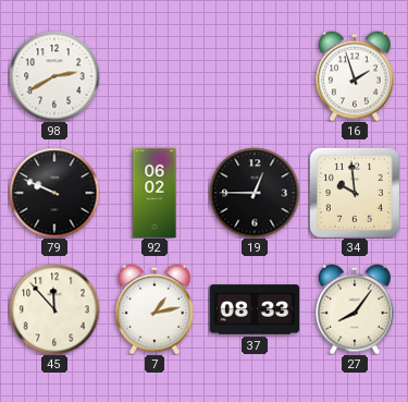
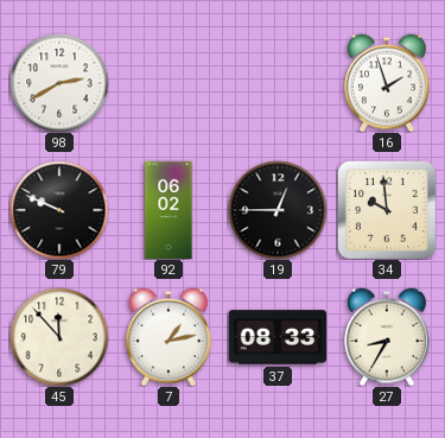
27: 8:06 -> 8:35 (388, 337)
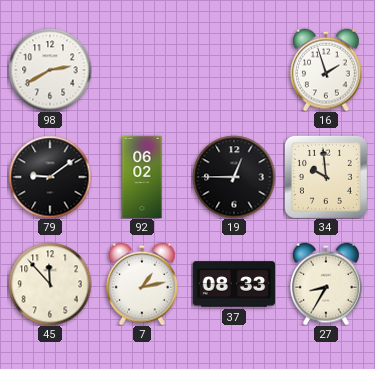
79: 9:49 -> 9:09 (50, 177)
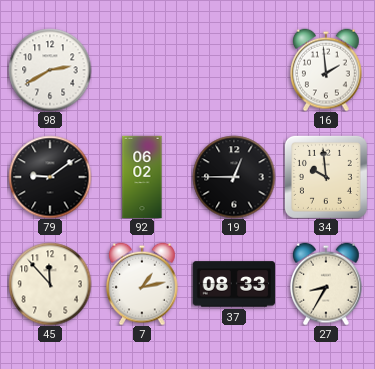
16: 1:57 -> 1:59 (327, 70)
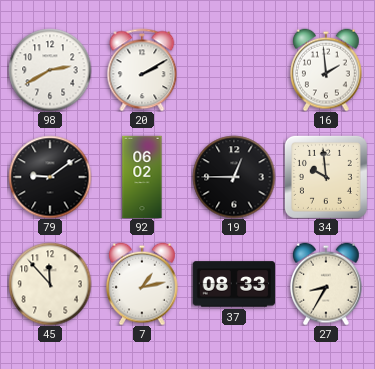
20: none -> 2:10 (142, 70)
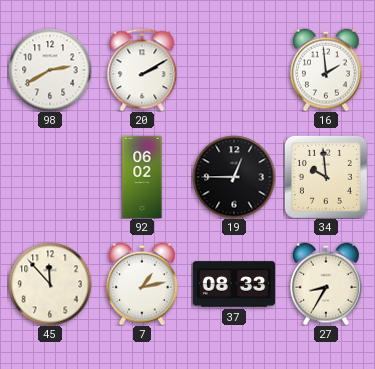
79: 9:09 -> none (50, 177)
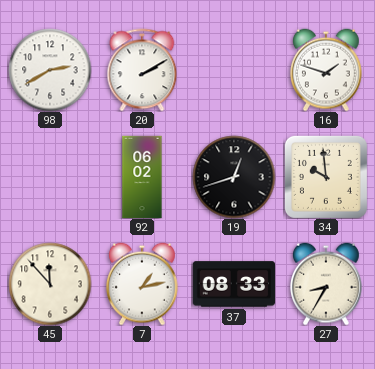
16: 1:59 -> 1:48 (327, 70)
19: 12:45 -> 12:42 (234, 177)
